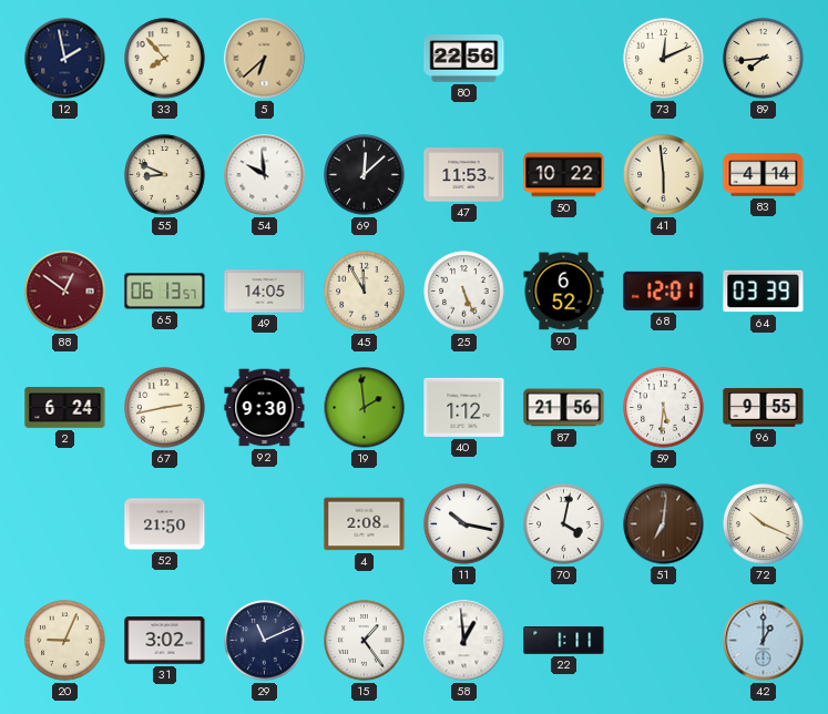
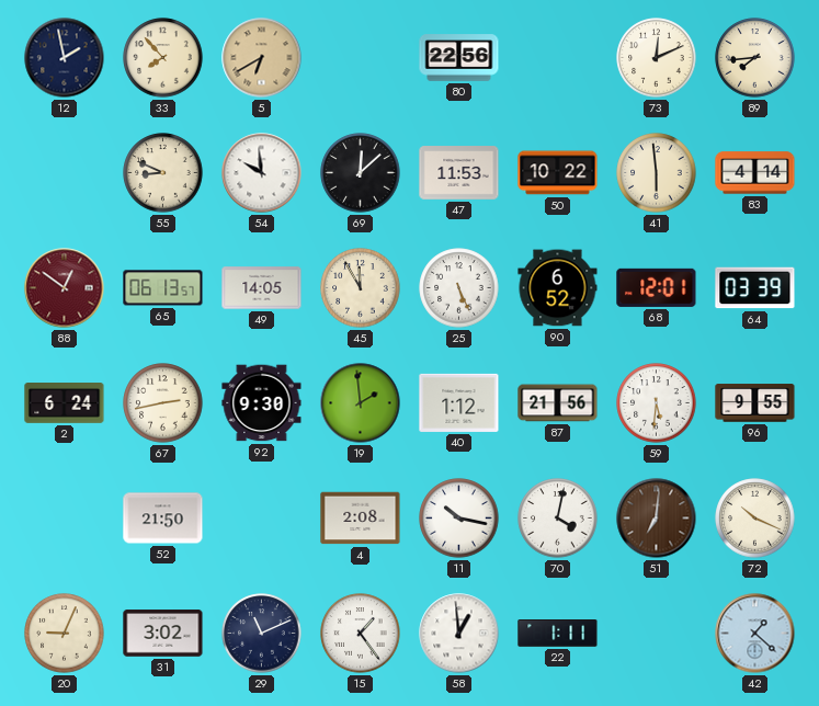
5: 6:38 -> 6:40 (262, 58)
42: 1:00 -> 1:22 (755, 634)
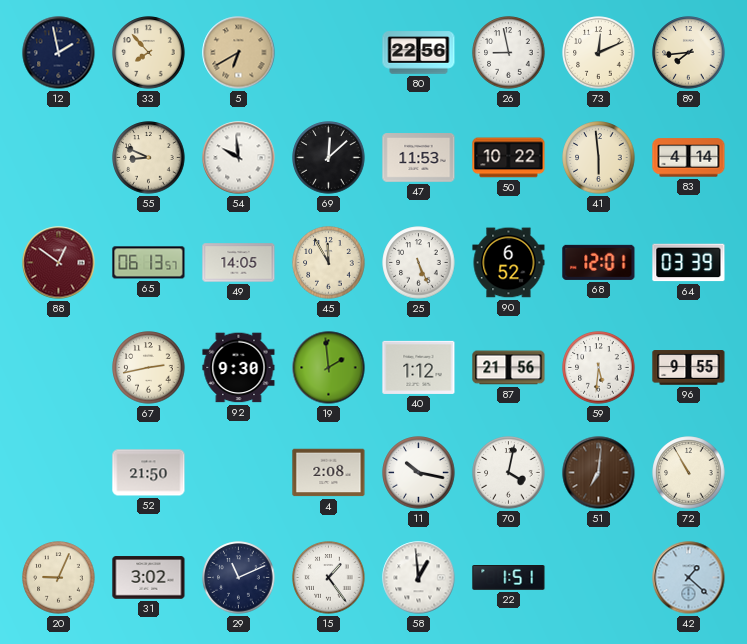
26: none -> 8:58 (509, 53)
2: 6:24 -> none (65, 403)
72: 10:19 -> 10:55 (689, 473)
22: 1:11 -> 1:51 (509, 578)
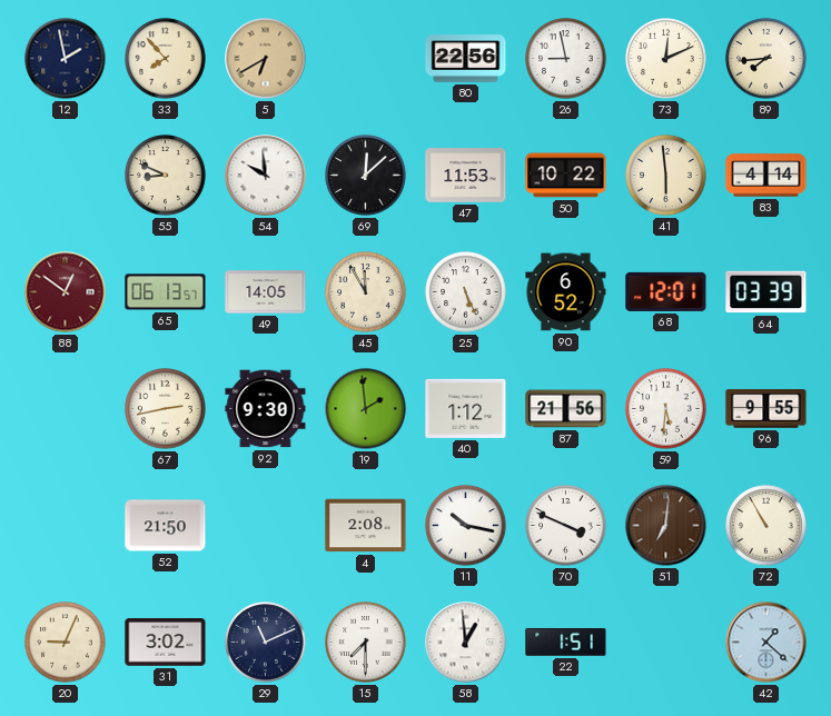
70: 4:02 -> 3:49 (566, 526)
15: 1:24 -> 7:30 (366, 643)
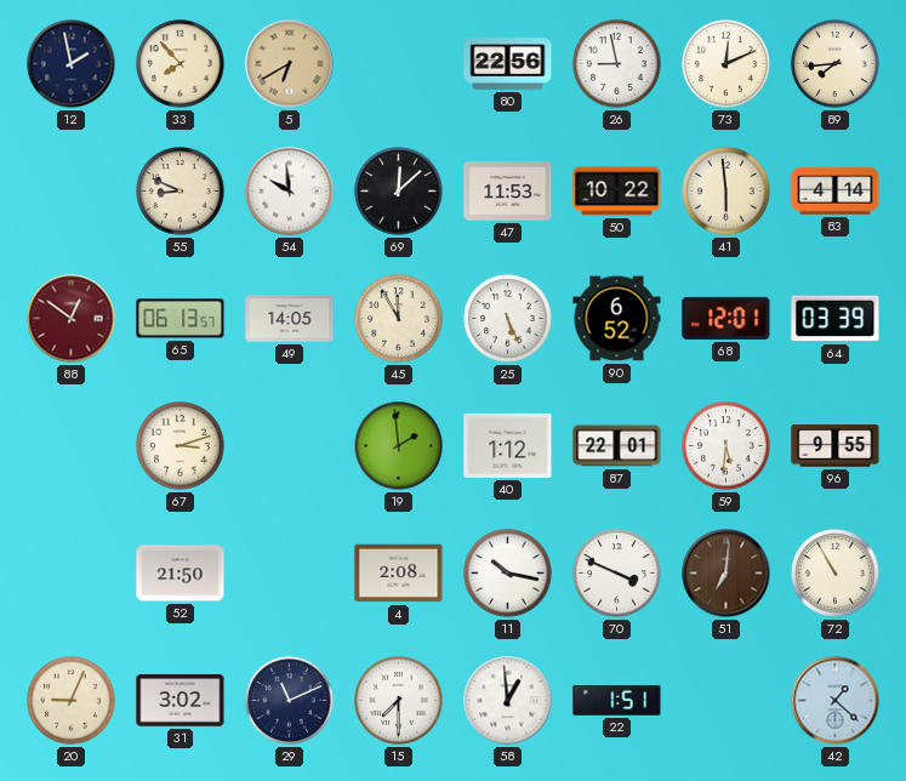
67: 2:43 -> 3:12 (181, 446)
92: 9:30 -> none (266, 409)
87: 21:56 -> 22:01 (617, 446)
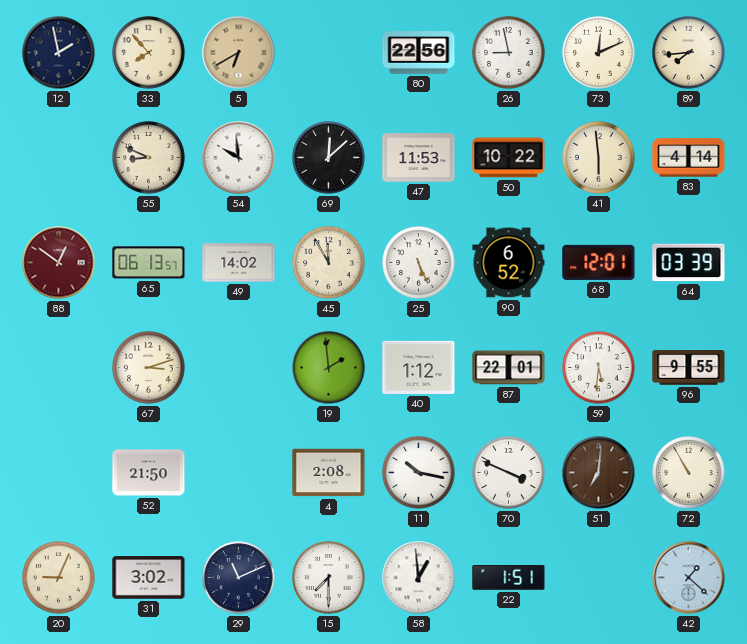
49: 14:05 -> 14:02 (239, 263)
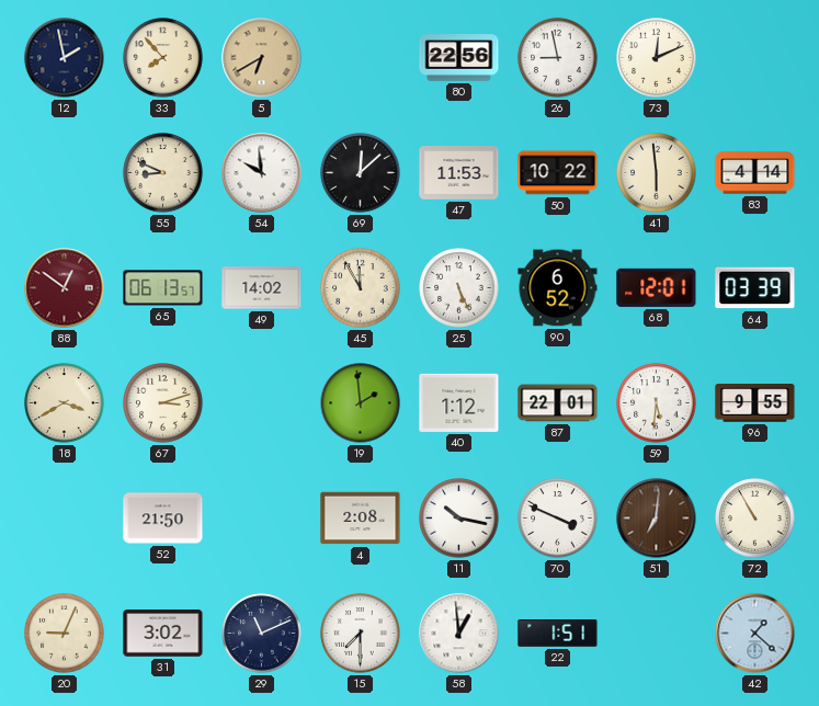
89: 7:44 -> none (689, 53)
18: none -> 3:40 (65, 403)
